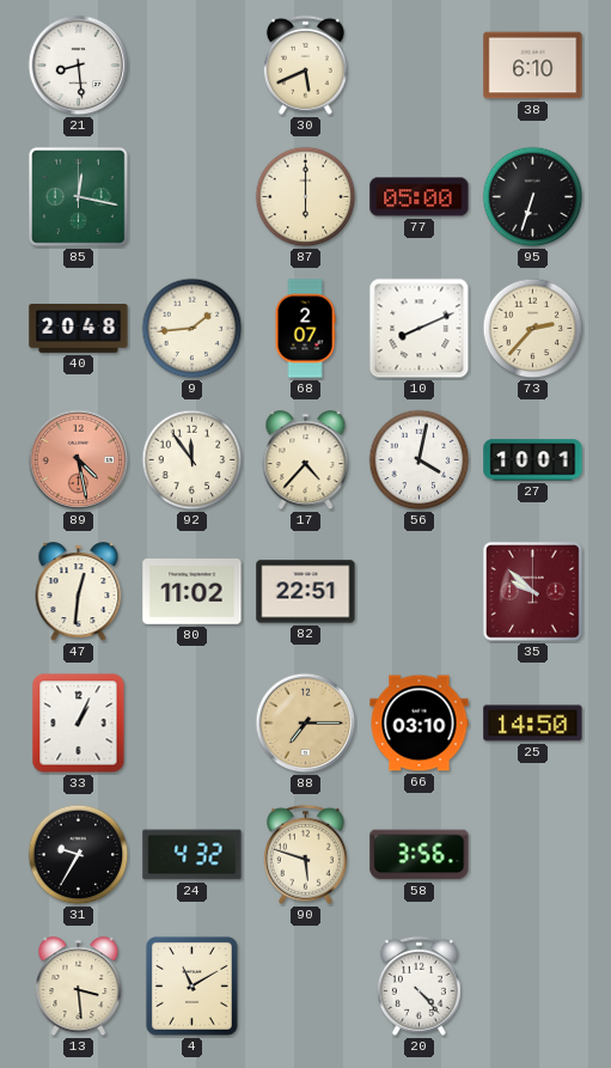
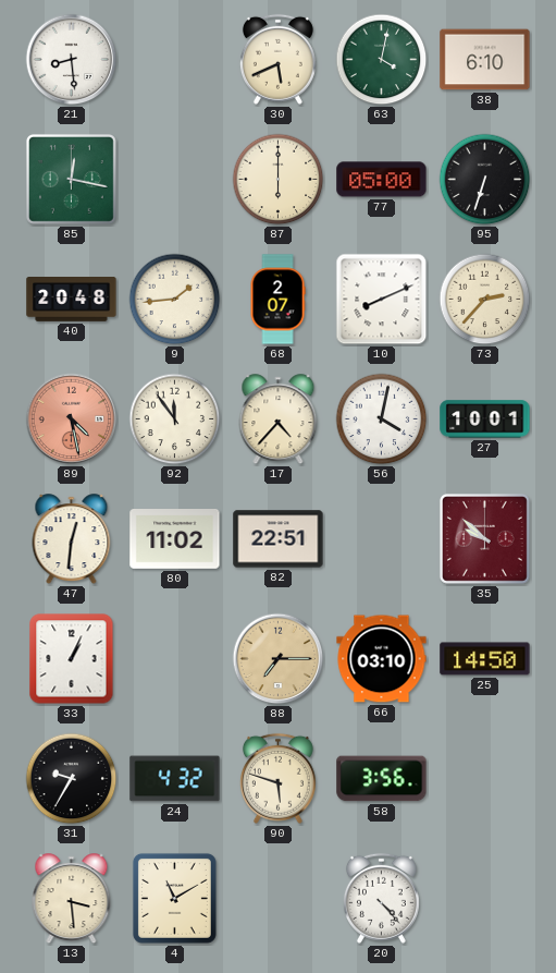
63: none -> 4:02 (382, 60)
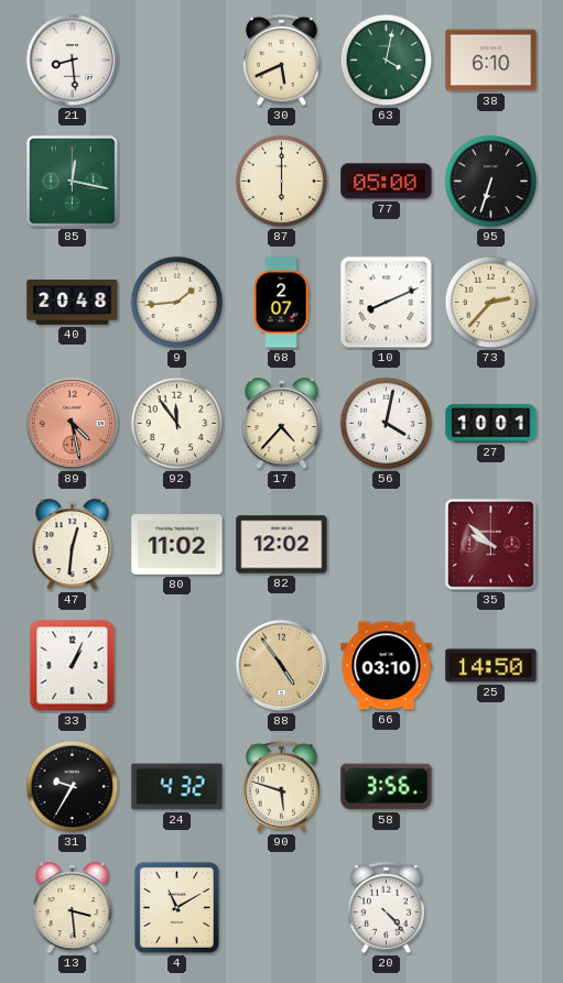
82: 22:51 -> 12:02 (282, 545)
88: 7:15 -> 4:54 (282, 666)
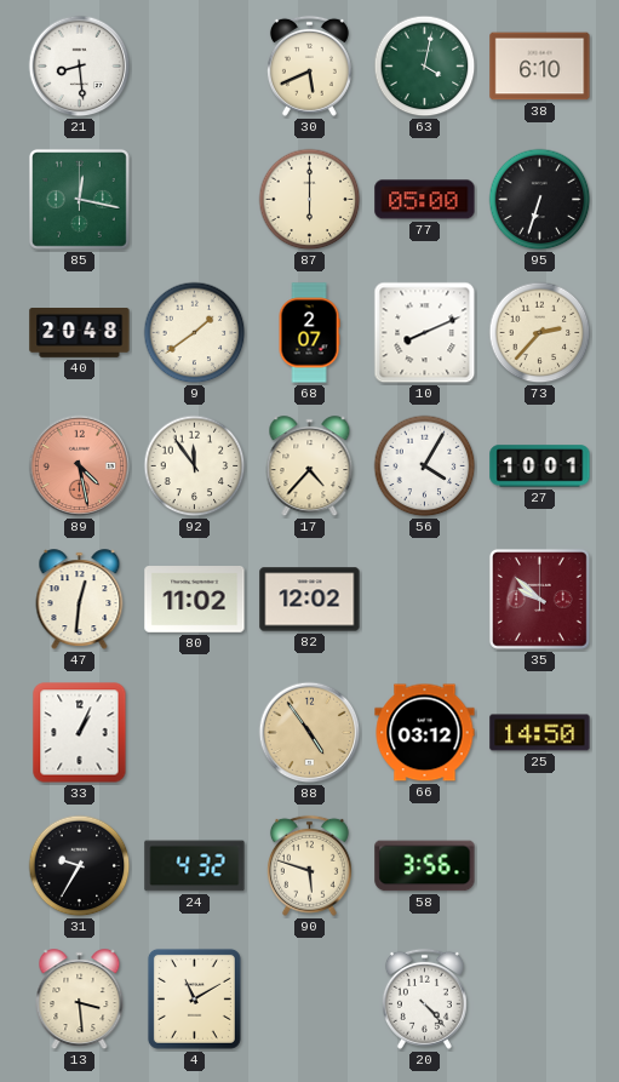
9: 1:44 -> 1:39 (195, 333)
56: 4:02 -> 4:05 (425, 466)
66: 03:10 -> 03:12 (425, 733)
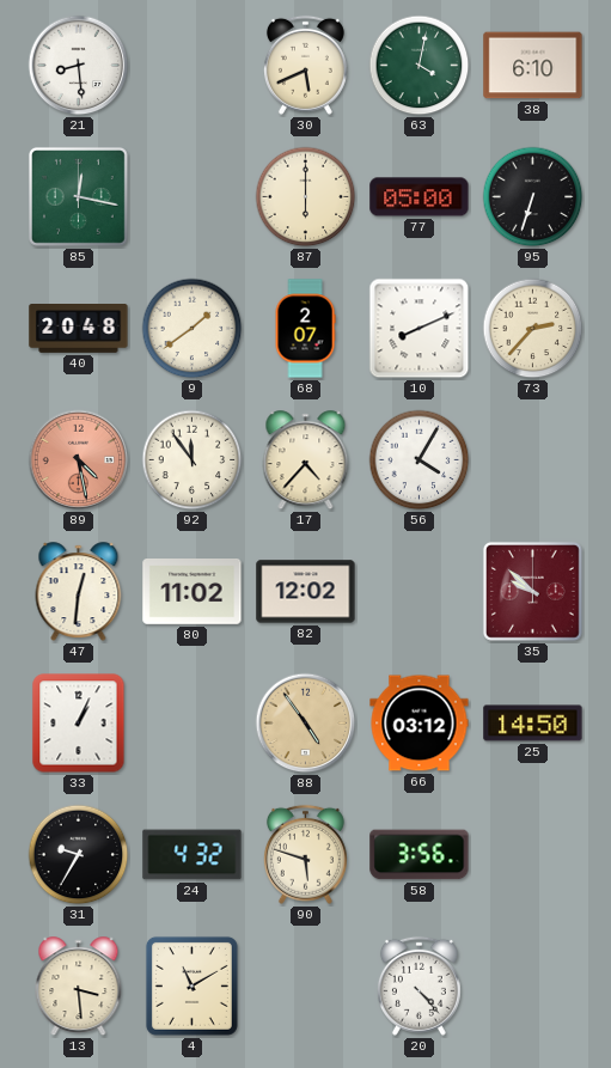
27: 10:01 -> none (540, 466)
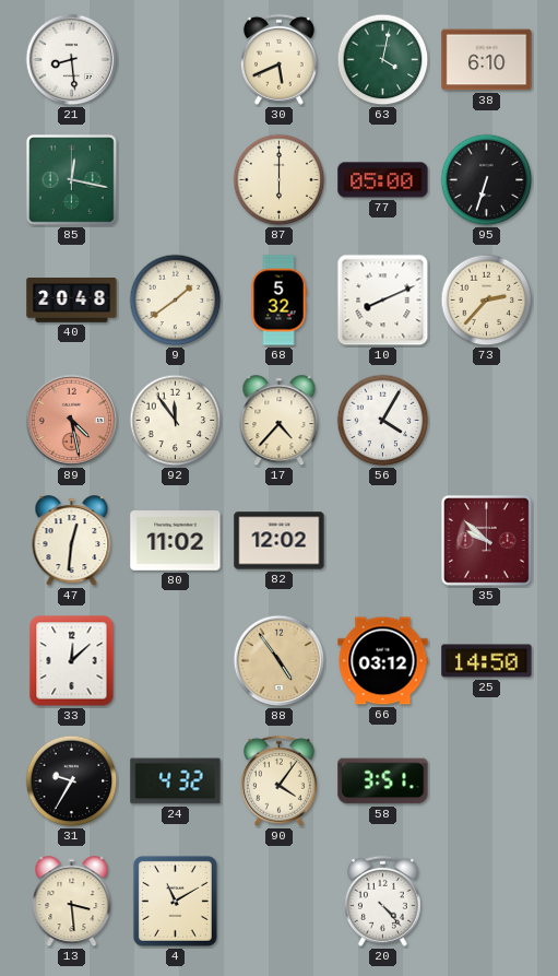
68: 2:07 -> 5:32 (278, 301)
33: 1:04 -> 12:08 (72, 661)
90: 5:48 -> 4:06 (278, 780)
58: 3:56 -> 3:51 (383, 781)
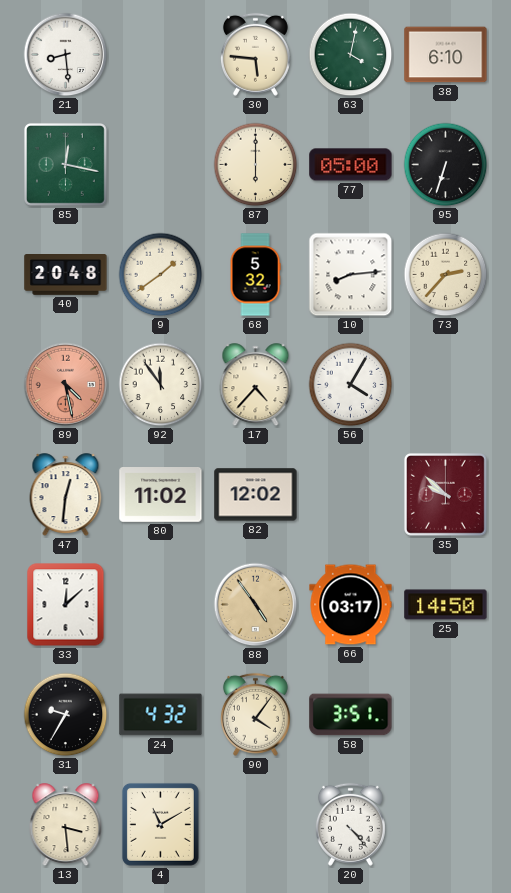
30: 5:41 -> 5:46 (255, 54)
10: 8:11 -> 8:14 (351, 275)
66: 03:12 -> 03:17 (351, 605)
